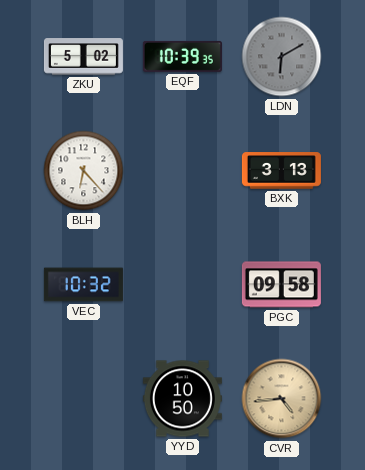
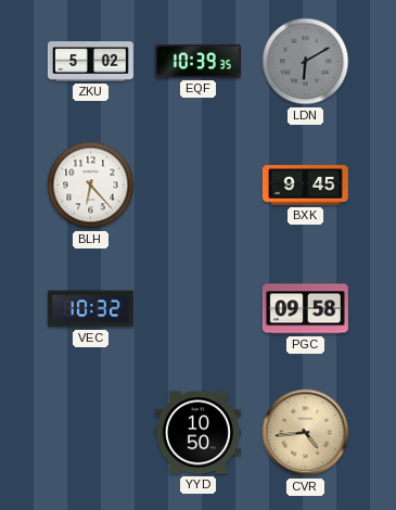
BXK: 3:13 -> 9:45 (305, 186)
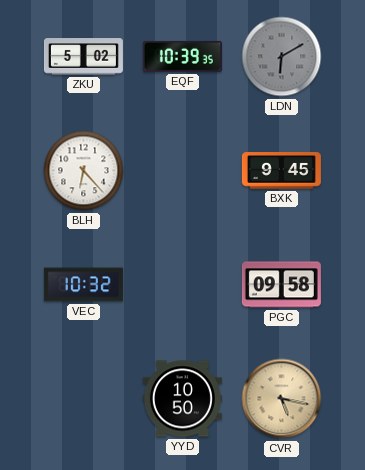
CVR: 4:44 -> 5:17 (282, 399)
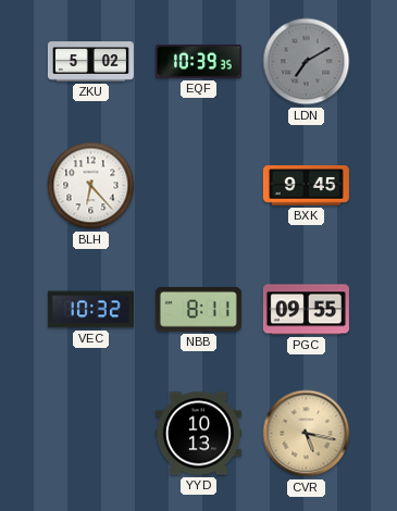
LDN: 6:10 -> 7:10 (307, 62)
NBB: none -> 8:11 (198, 310)
PGC: 09:58 -> 09:55 (306, 310)
YYD: 10:50 -> 10:13 (198, 434)
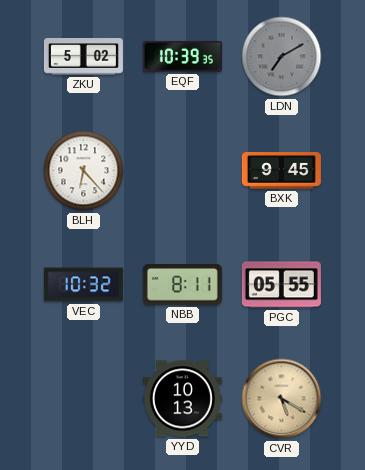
PGC: 09:55 -> 05:55 (281, 285)
CVR: 5:17 -> 5:20 (282, 399)
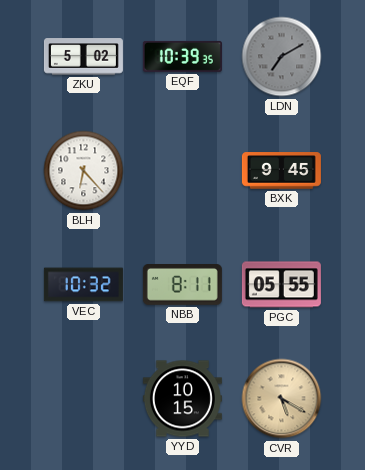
YYD: 10:13 -> 10:15 (182, 399)
